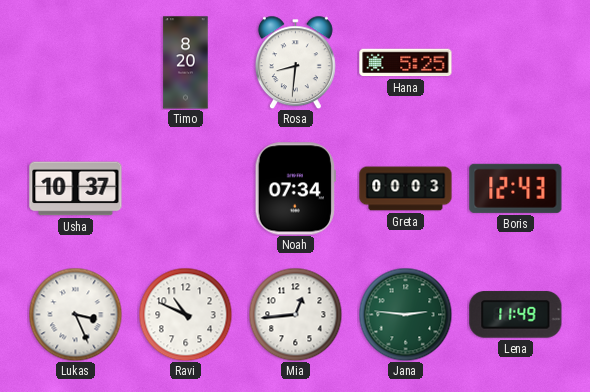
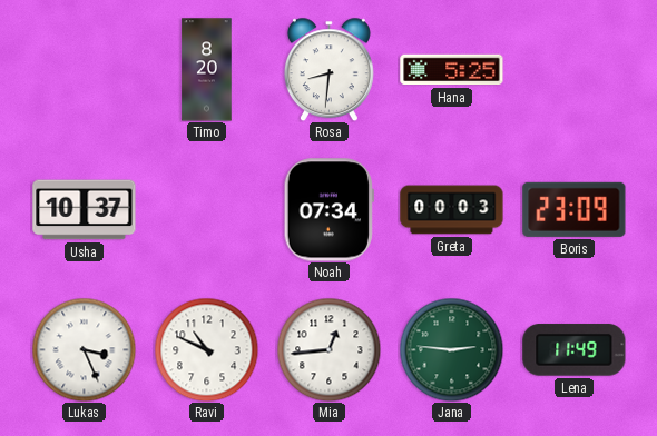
Boris: 12:43 -> 23:09 (575, 209)
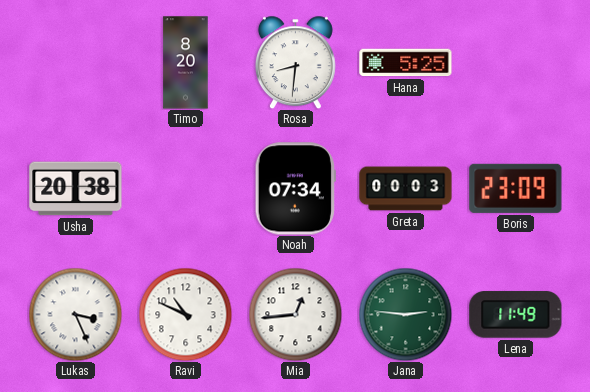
Usha: 10:37 -> 20:38 (76, 189)
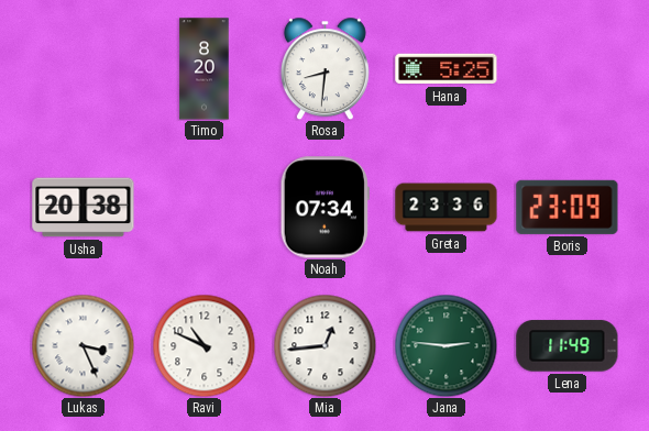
Greta: 00:03 -> 23:36 (447, 208)
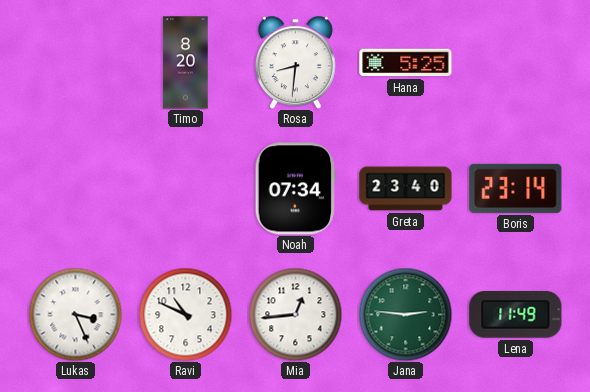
Usha: 20:38 -> none (84, 208)
Greta: 23:36 -> 23:40 (406, 189)
Boris: 23:09 -> 23:14 (516, 188)
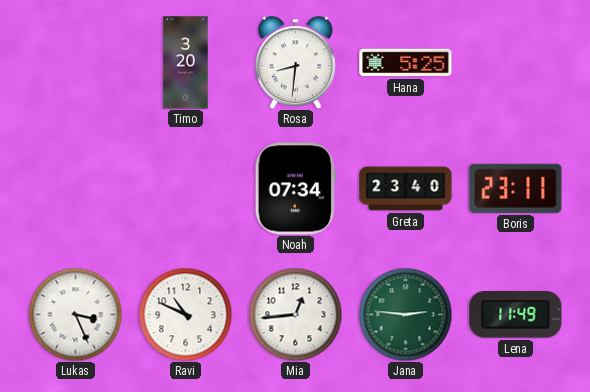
Timo: 8:20 -> 3:20 (186, 63)
Boris: 23:14 -> 23:11 (516, 188)
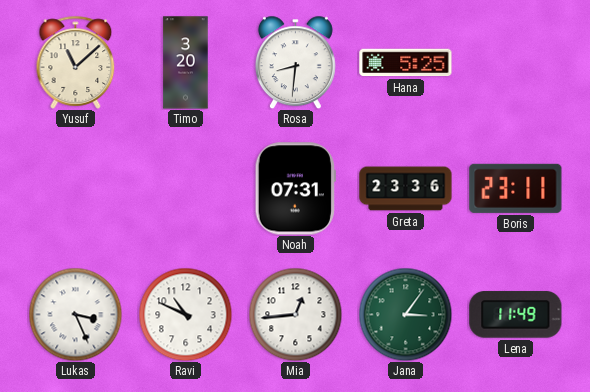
Yusuf: none -> 11:08 (76, 62)
Noah: 07:34 -> 07:31 (295, 189)
Greta: 23:40 -> 23:36 (406, 189)
Jana: 2:46 -> 3:06 (405, 314)
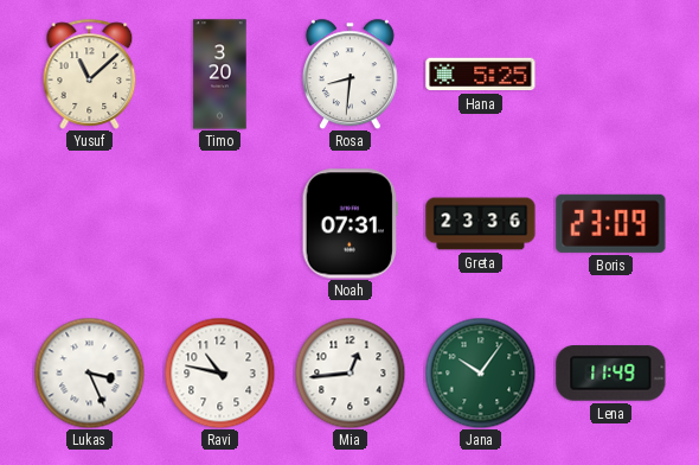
Boris: 23:11 -> 23:09 (611, 223)
Ravi: 10:49 -> 10:47 (219, 372)
Jana: 3:06 -> 10:06 (480, 372)
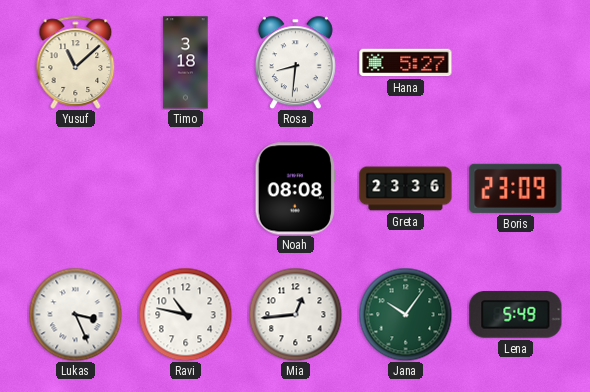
Timo: 3:20 -> 3:18 (186, 63)
Hana: 5:25 -> 5:27 (406, 63)
Noah: 07:31 -> 08:08 (295, 189)
Lena: 11:49 -> 5:49 (516, 315)
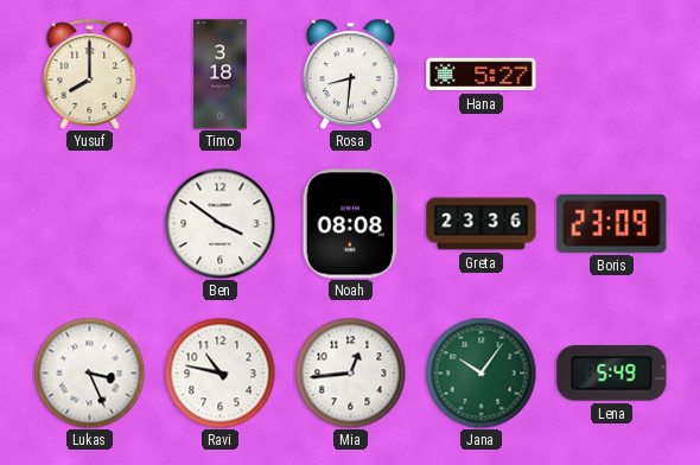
Yusuf: 11:08 -> 8:00 (90, 74)
Ben: none -> 3:51 (219, 223)
